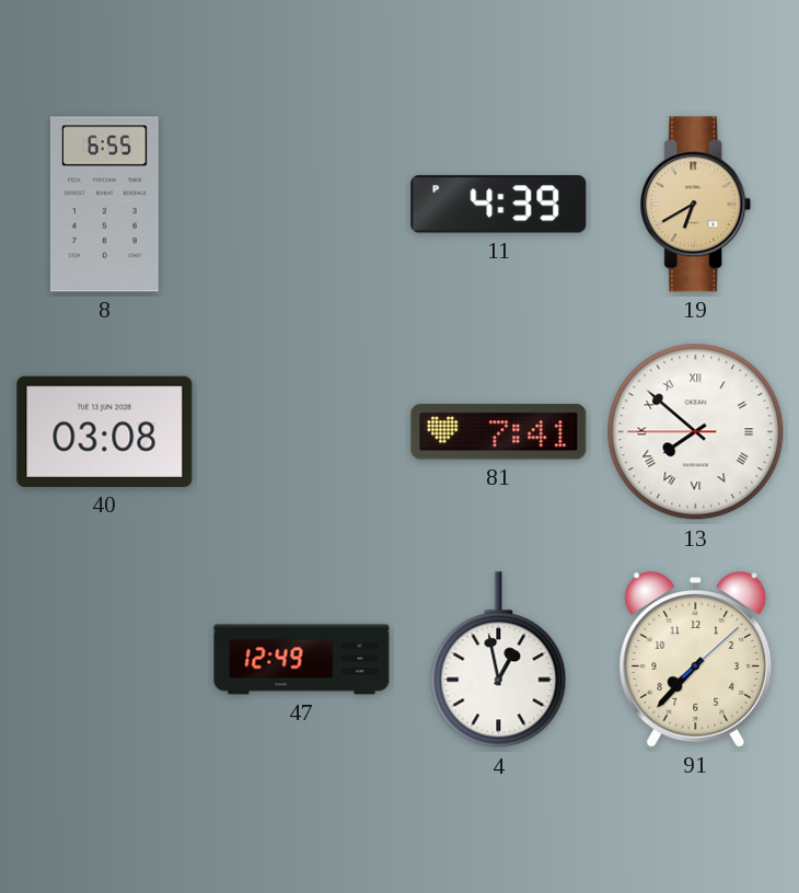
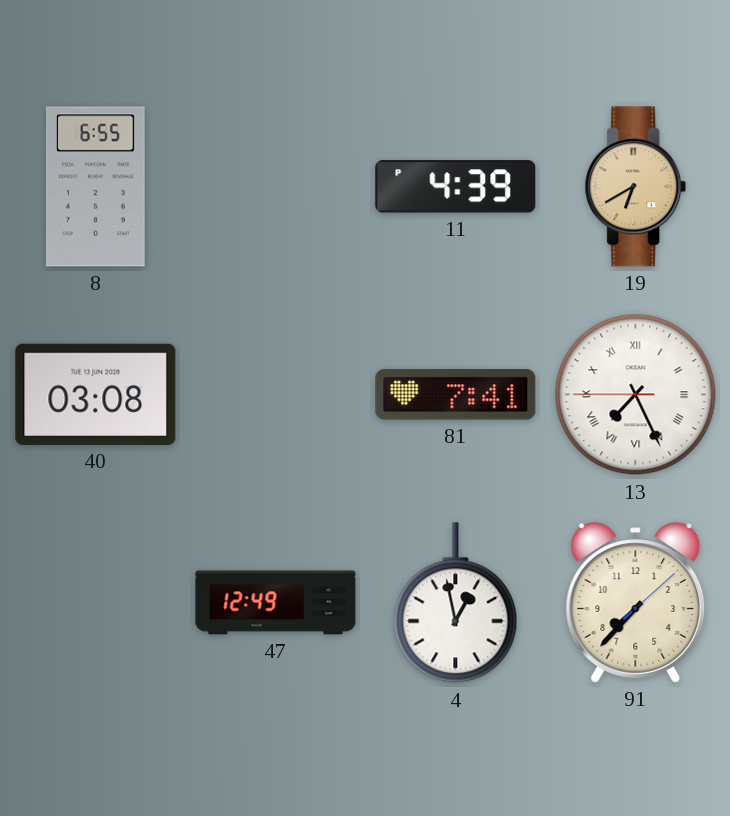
13: 7:51 -> 7:25 (636, 395)
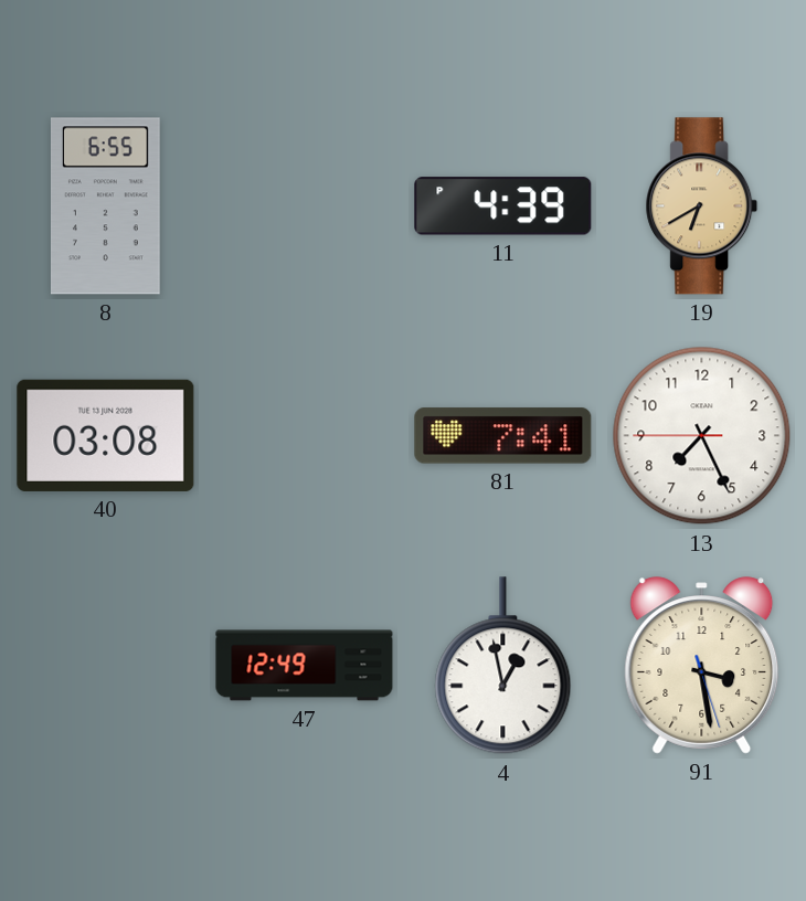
13 numerals: Roman -> Arabic (702, 436)
91: 7:37 -> 3:28 (702, 666)
